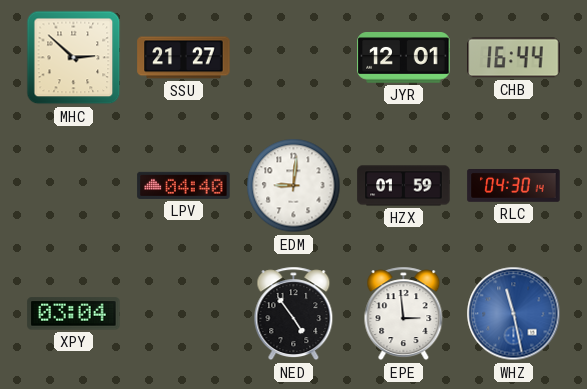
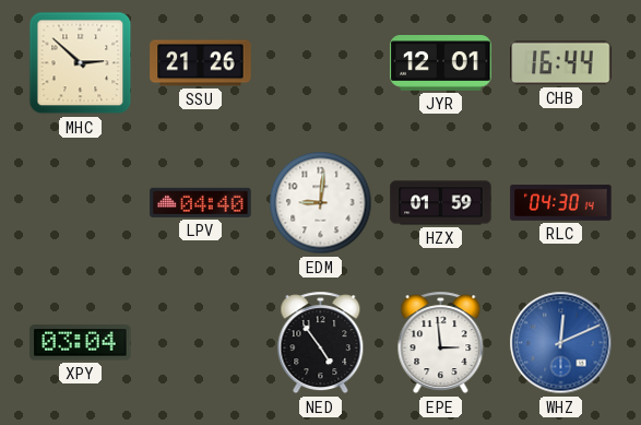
SSU: 21:27 -> 21:26 (201, 63)
WHZ: 11:28 -> 12:11 (561, 343)
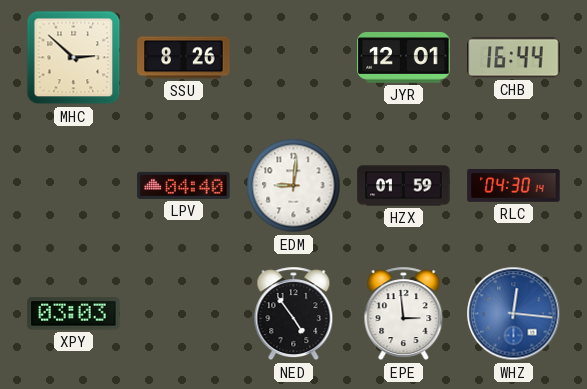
SSU: 21:26 -> 8:26 (184, 58)
XPY: 03:04 -> 03:03 (74, 314)
WHZ: 12:11 -> 12:16 (514, 314)
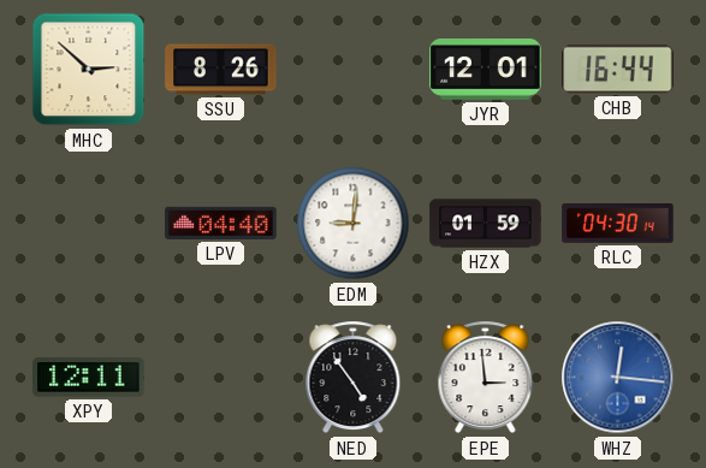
XPY: 03:03 -> 12:11 (89, 378)
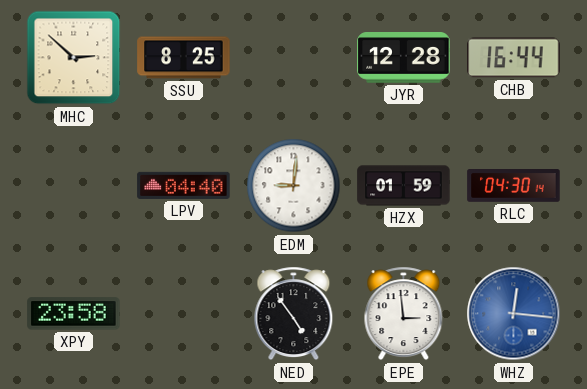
SSU: 8:26 -> 8:25 (184, 58)
JYR: 12:01 -> 12:28 (404, 58)
XPY: 12:11 -> 23:58 (74, 314)
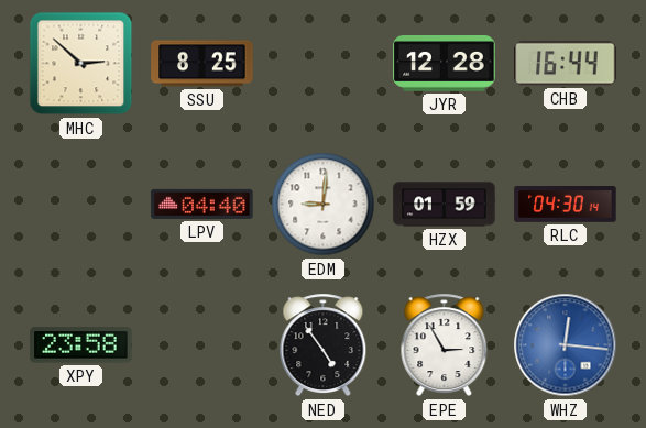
EPE: 2:59 -> 2:55 (445, 345)
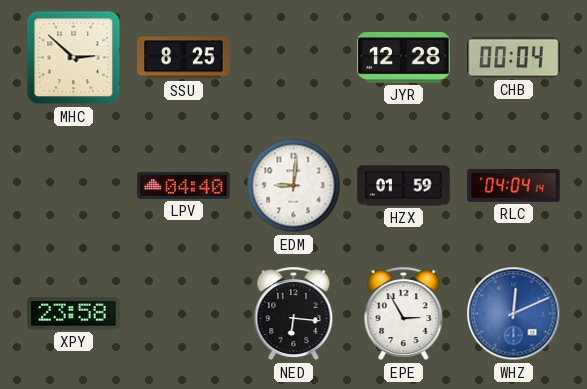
CHB: 16:44 -> 00:04 (514, 58)
RLC: 04:30 -> 04:04 (514, 186)
NED: 4:54 -> 6:16 (294, 314)
WHZ: 12:16 -> 12:11 (514, 314)
